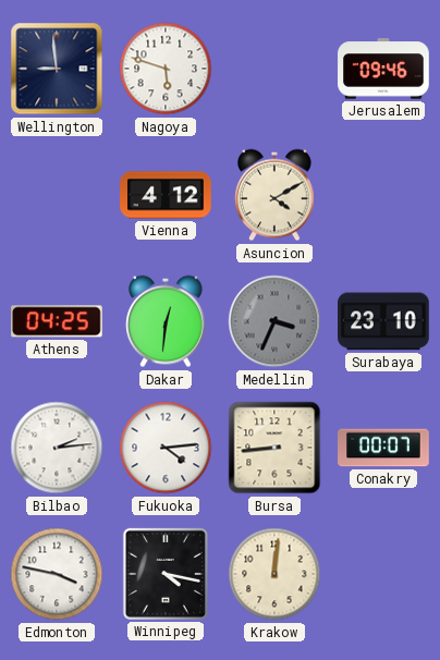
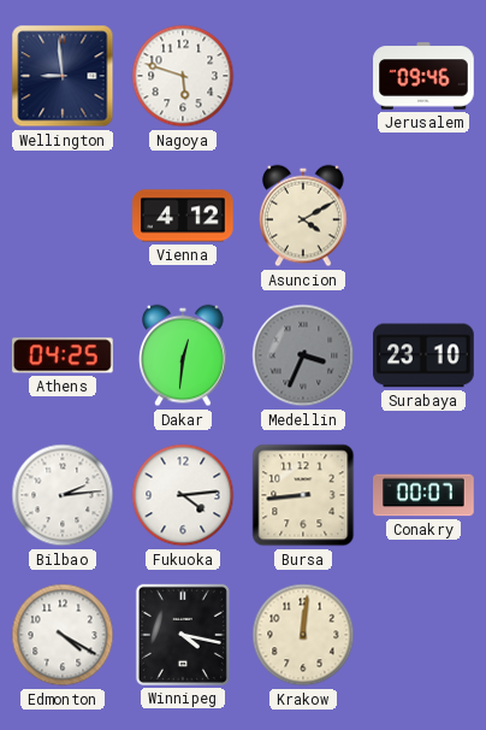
Edmonton: 3:47 -> 4:20 (63, 635)
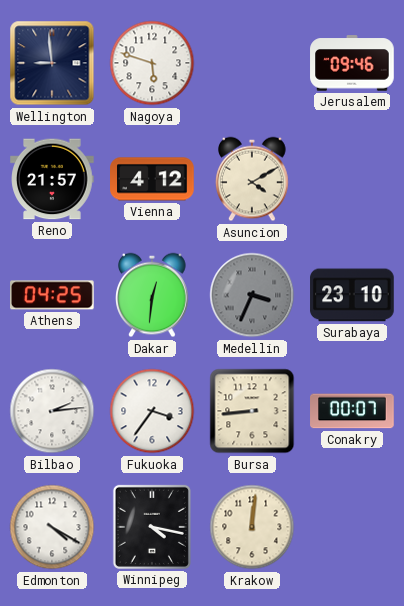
Reno: none -> 21:57 (52, 179)
Fukuoka: 4:14 -> 3:36 (152, 411)
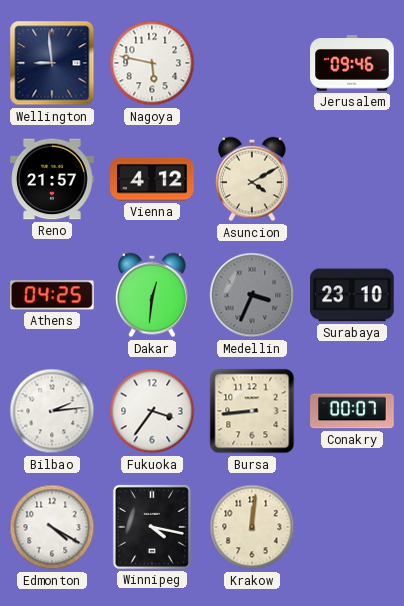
Nagoya: 5:48 -> 5:47 (152, 63)
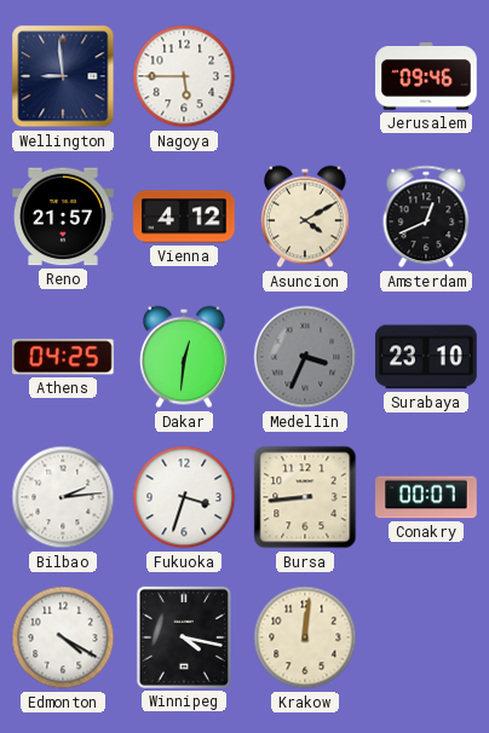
Nagoya: 5:47 -> 5:45 (184, 76)
Amsterdam: none -> 12:41 (426, 217)
Fukuoka: 3:36 -> 3:33 (184, 497)
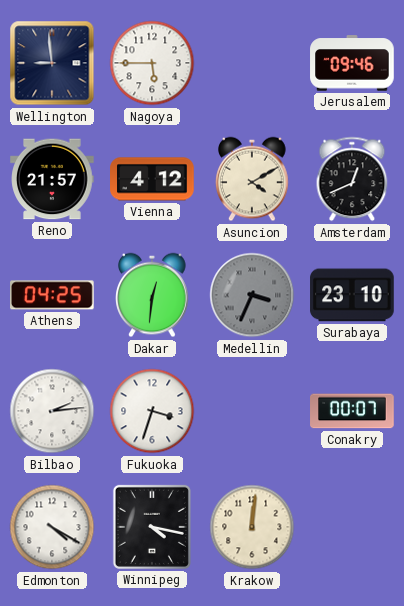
Bursa: 8:44 -> none (305, 497)
